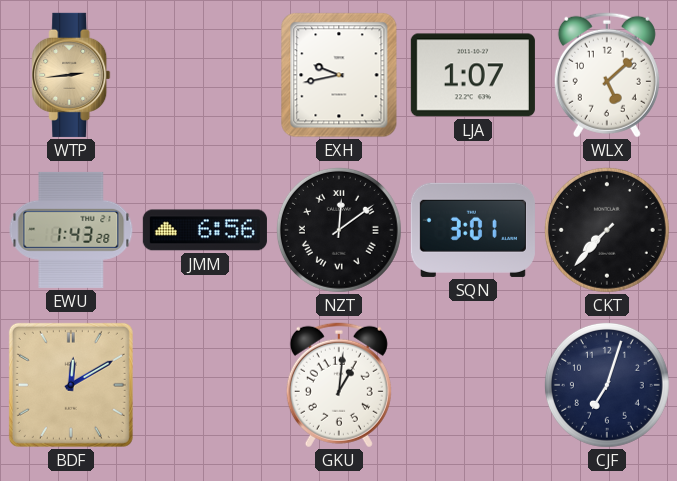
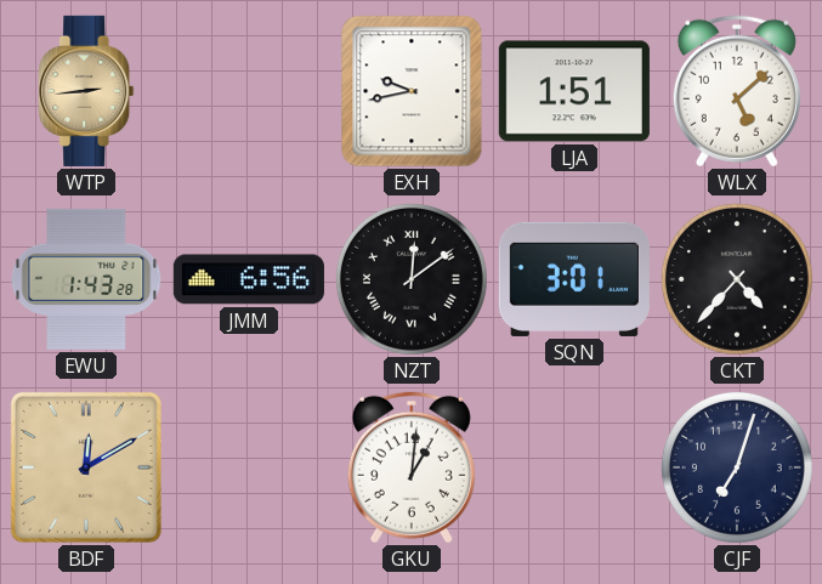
LJA: 1:07 -> 1:51 (574, 91)
CKT: 7:37 -> 4:37 (737, 279)
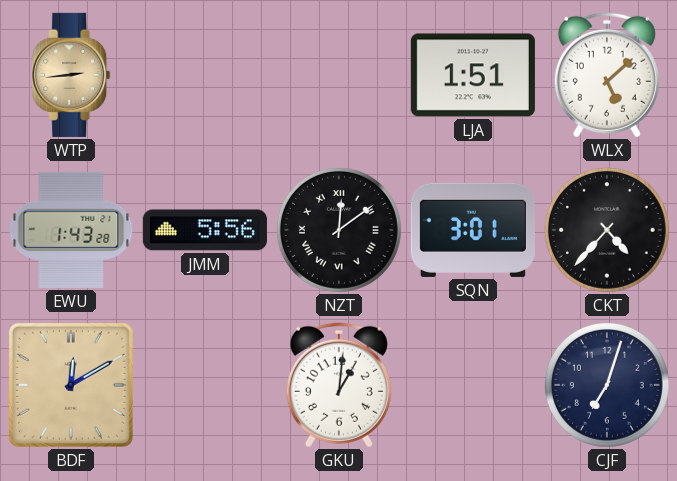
EXH: 9:43 -> none (412, 91)
JMM: 6:56 -> 5:56 (205, 230)
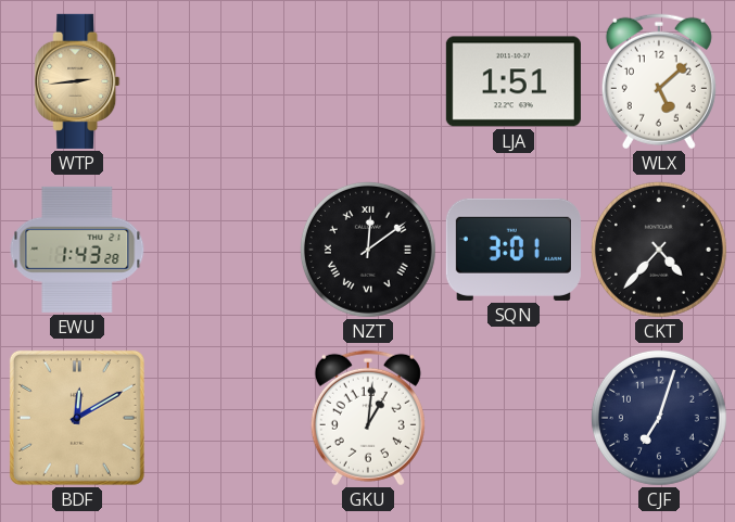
JMM: 5:56 -> none (205, 230)
